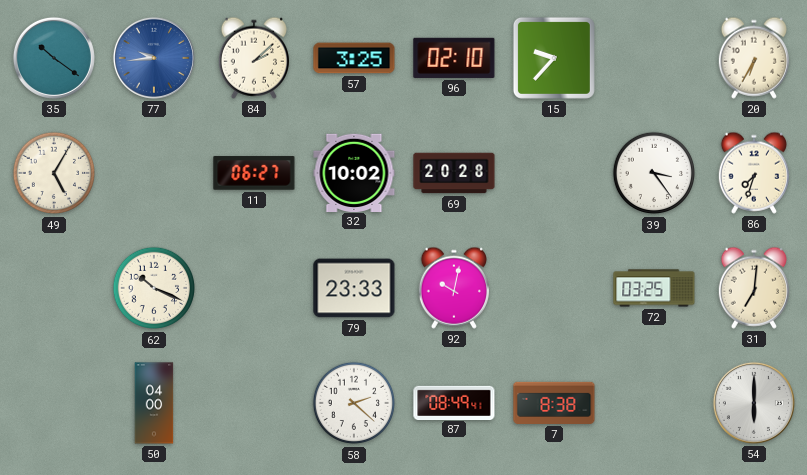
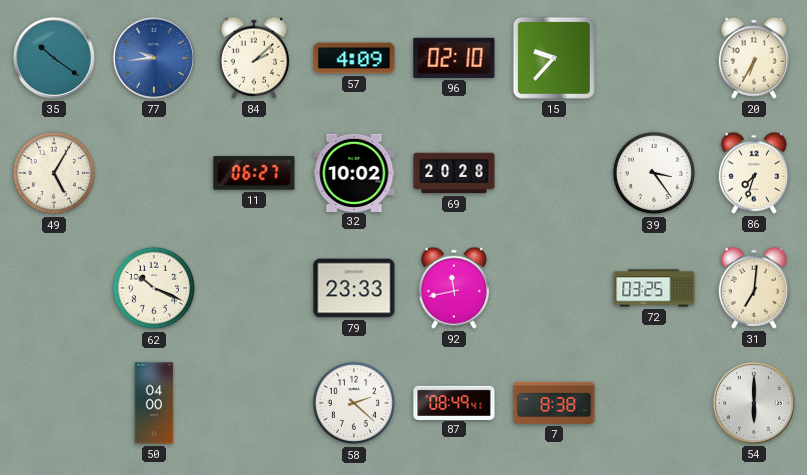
57: 3:25 -> 4:09 (354, 58)
92: 10:02 -> 11:43 (453, 288)
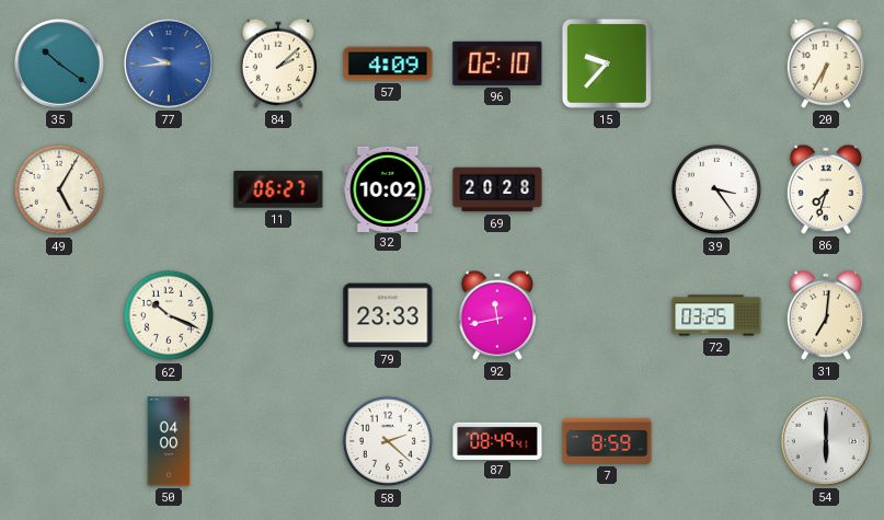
7: 8:38 -> 8:59 (607, 441)
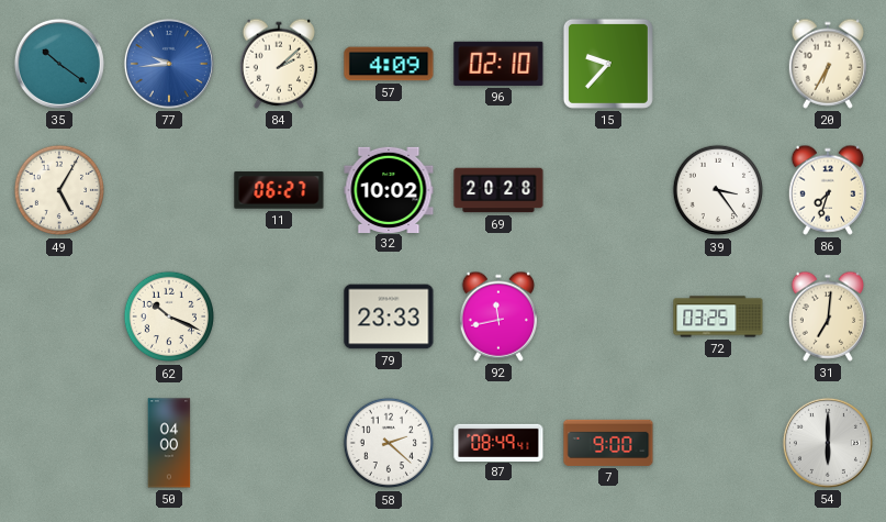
7: 8:59 -> 9:00 (608, 443)
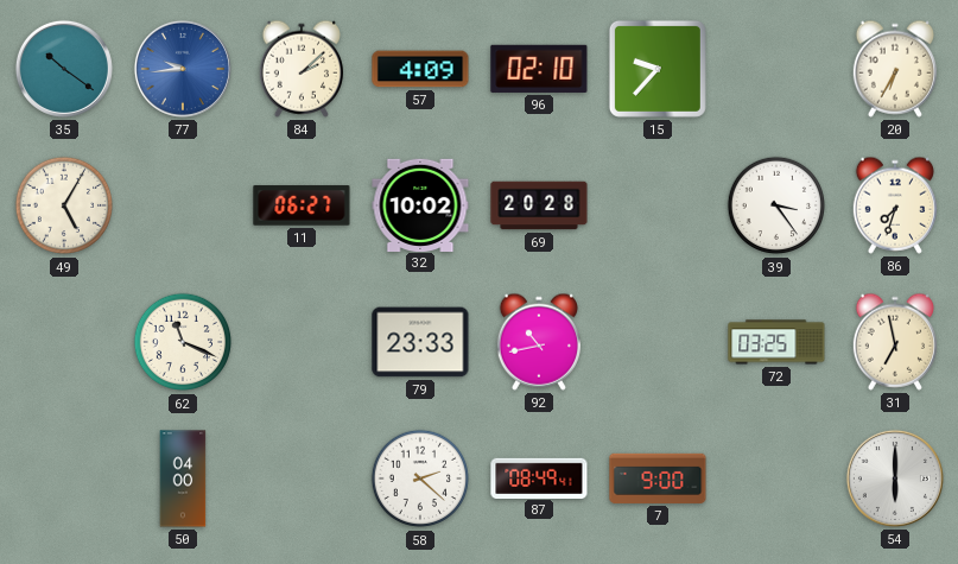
62: 10:19 -> 11:19 (183, 342)
92: 11:43 -> 10:43 (538, 342)
31: 7:01 -> 6:58 (894, 342)
